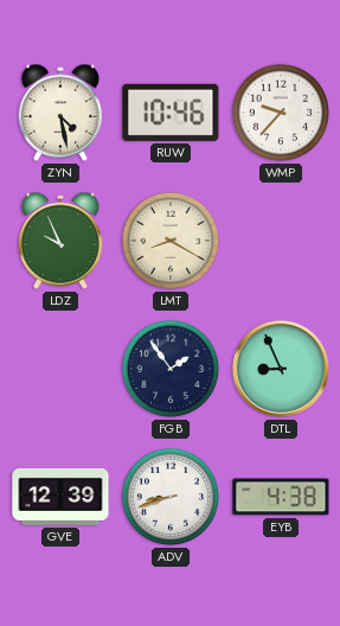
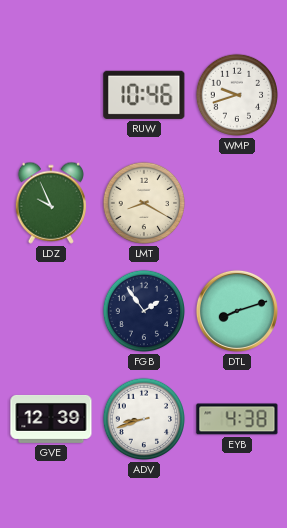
ZYN: 4:28 -> none (59, 113)
WMP: 9:37 -> 9:42 (237, 95)
DTL: 8:56 -> 8:12 (237, 311)
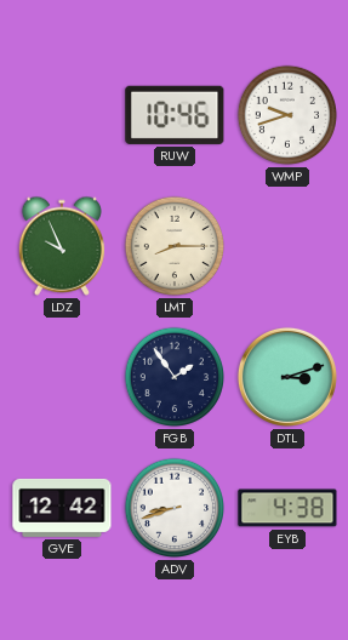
LMT: 8:20 -> 8:15 (175, 246)
DTL: 8:12 -> 3:12 (287, 377)
GVE: 12:39 -> 12:42 (62, 508)
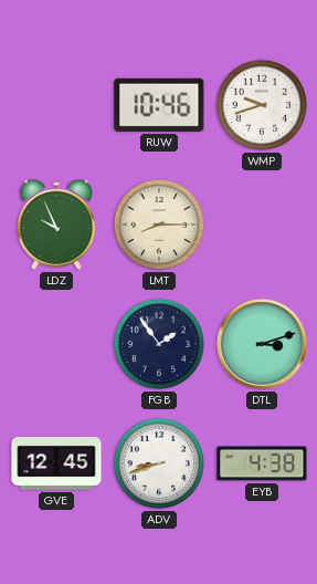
GVE: 12:42 -> 12:45 (56, 463)
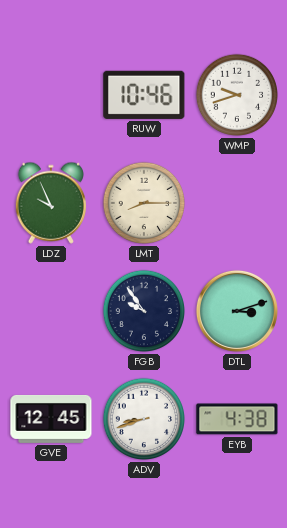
FGB: 1:54 -> 9:54 (144, 311)
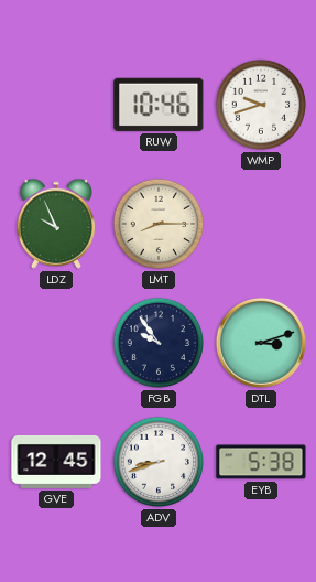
EYB: 4:38 -> 5:38 (261, 462)
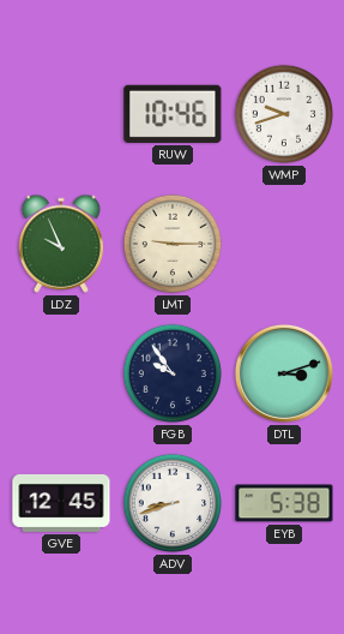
LMT: 8:15 -> 9:15 (173, 244)
